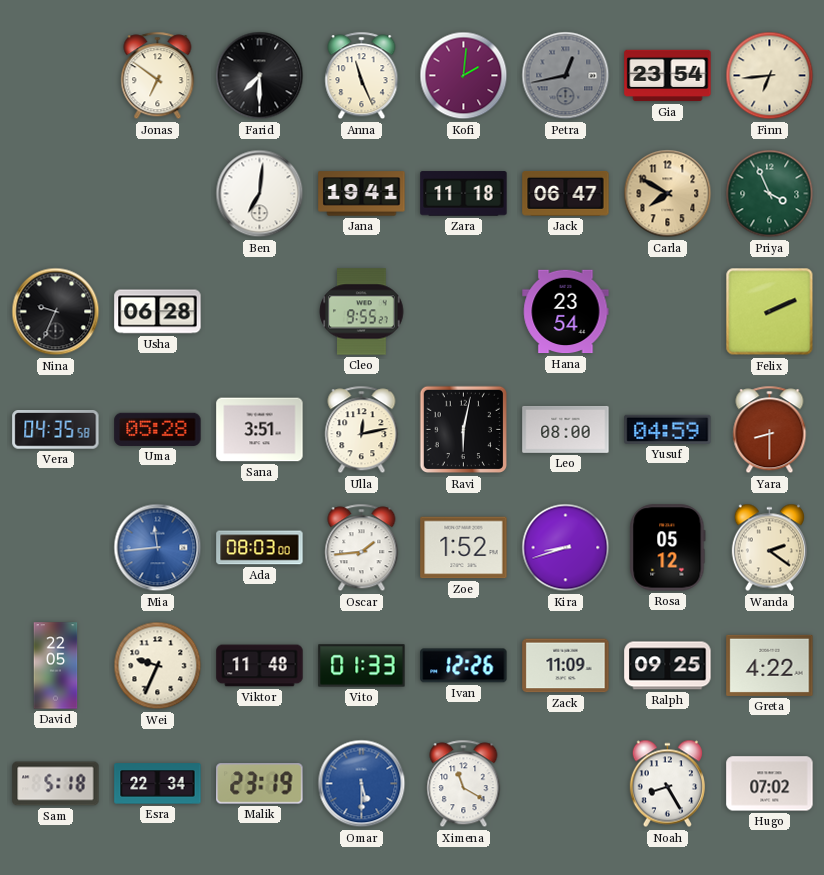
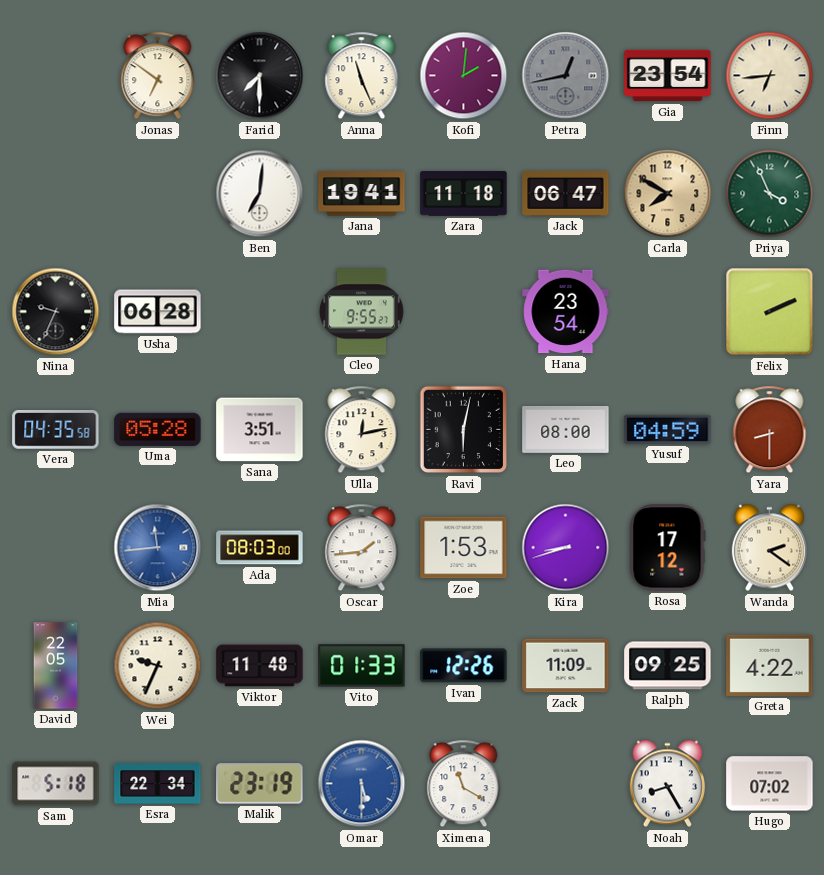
Zoe: 1:52 -> 1:53 (464, 548)
Rosa: 05:12 -> 17:12 (668, 548)
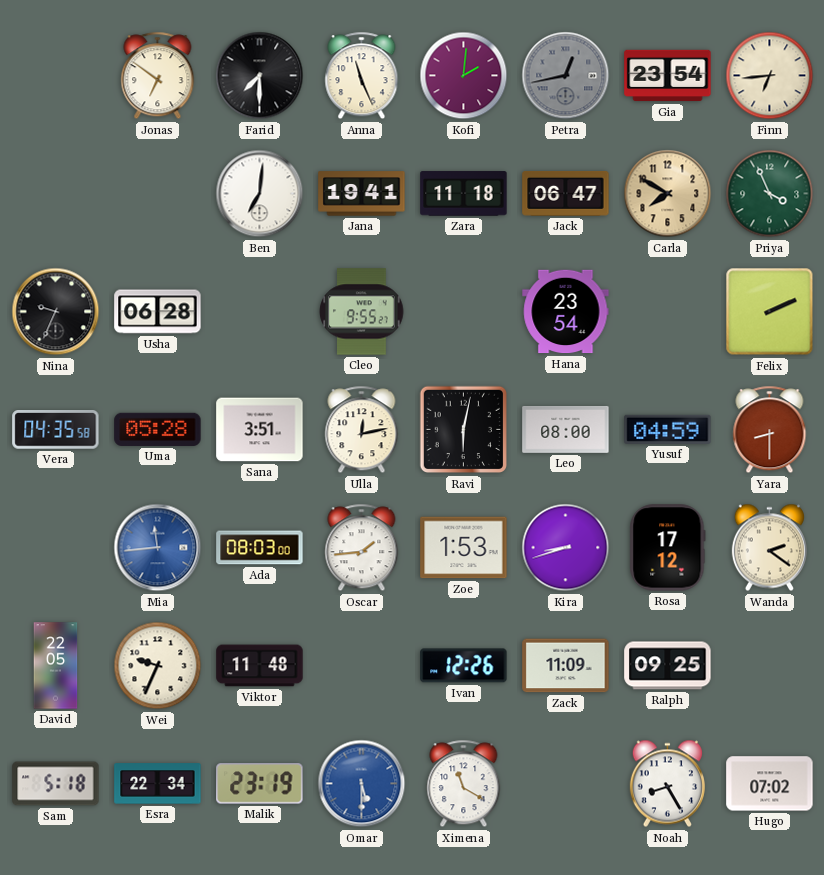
Vito: 01:33 -> none (362, 666)
Greta: 4:22 -> none (770, 665)
